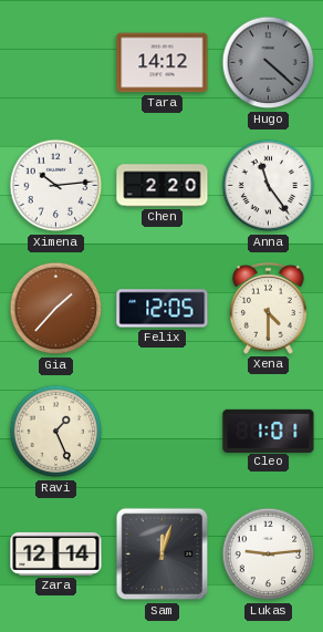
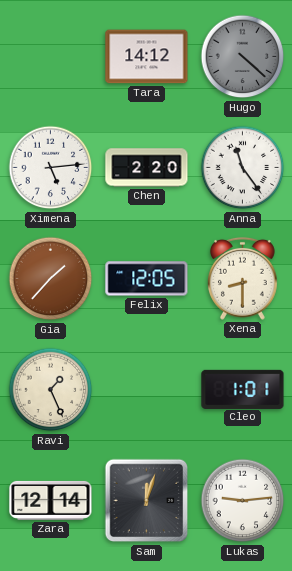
Ximena: 10:14 -> 5:14 (51, 168)
Xena: 4:30 -> 8:30 (243, 278)
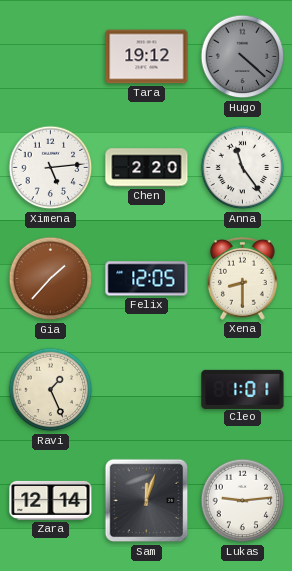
Tara: 14:12 -> 19:12 (147, 57)
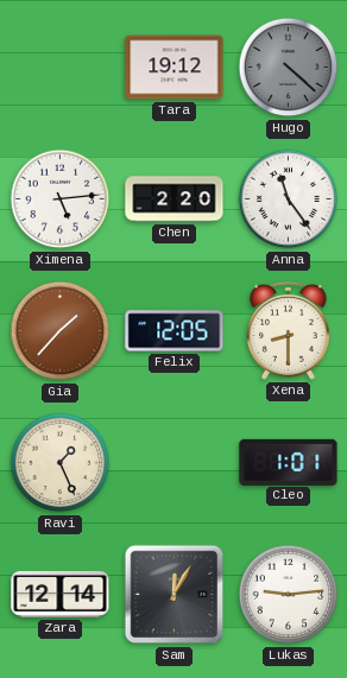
Sam: 12:03 -> 12:05 (175, 595)
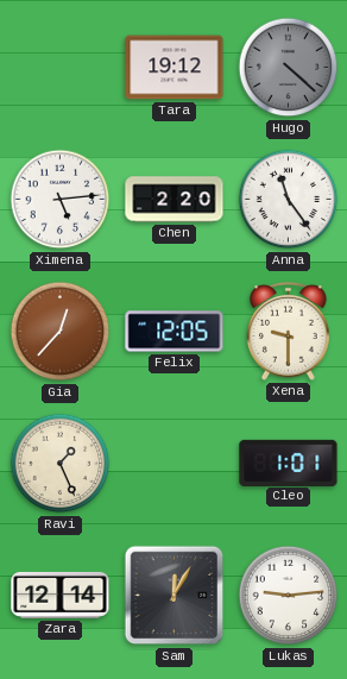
Gia: 1:37 -> 12:37 (61, 332)
Xena: 8:30 -> 9:30 (289, 331)
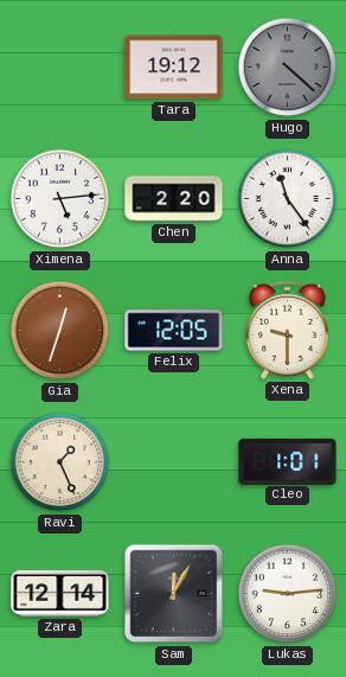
Gia: 12:37 -> 12:33 (60, 331)
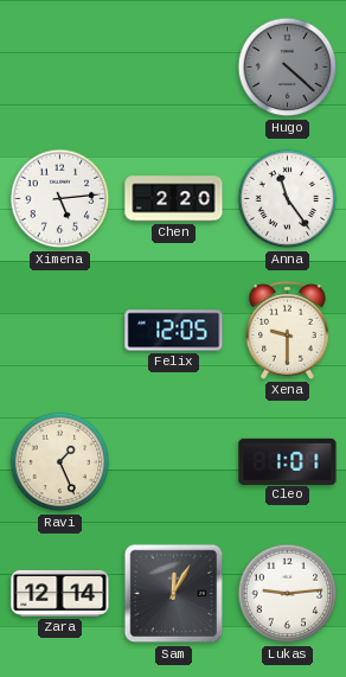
Tara: 19:12 -> none (174, 68)
Gia: 12:33 -> none (60, 331)
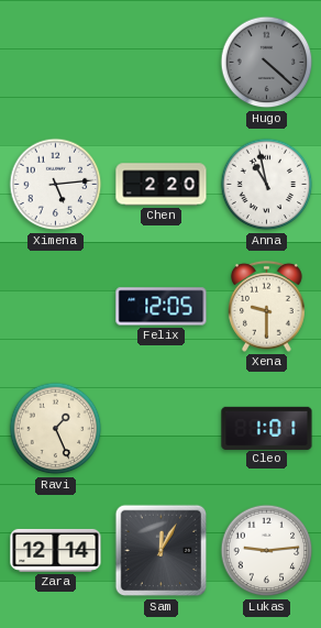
Anna: 11:24 -> 10:58 (267, 185)
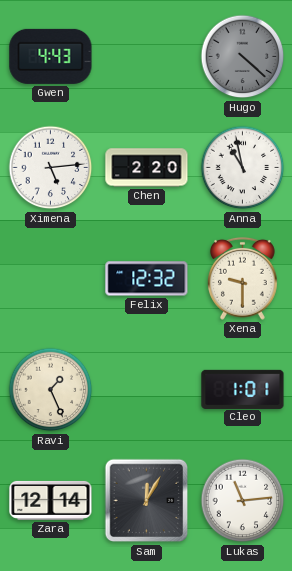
Gwen: none -> 4:43 (51, 56)
Felix: 12:05 -> 12:32 (147, 279)
Lukas: 9:14 -> 11:14 (243, 501)
